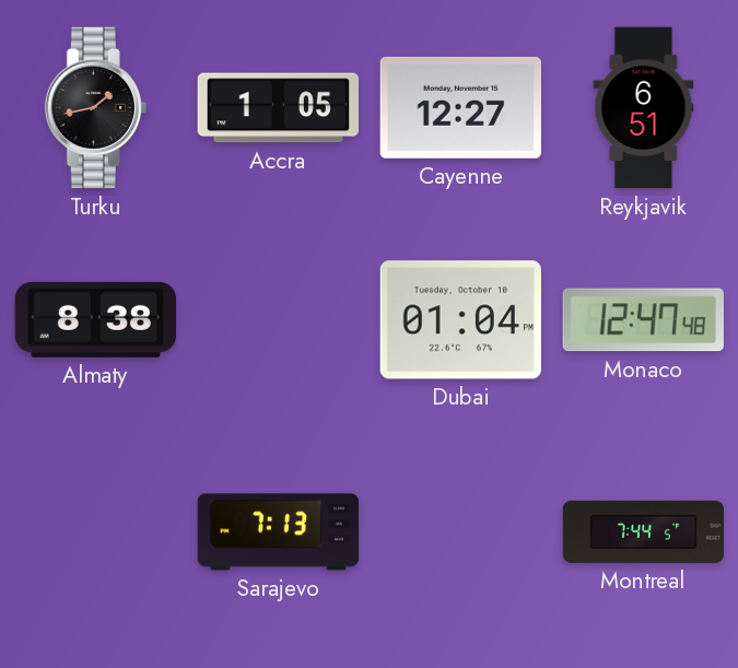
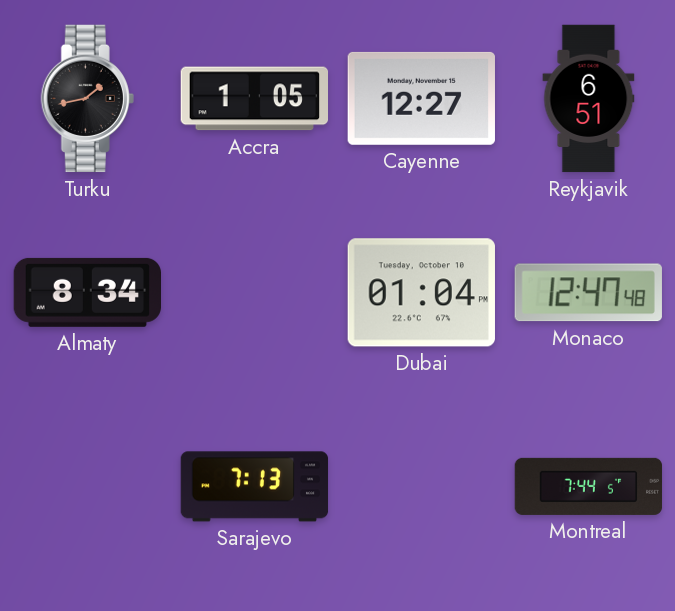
Almaty: 8:38 -> 8:34 (87, 292)
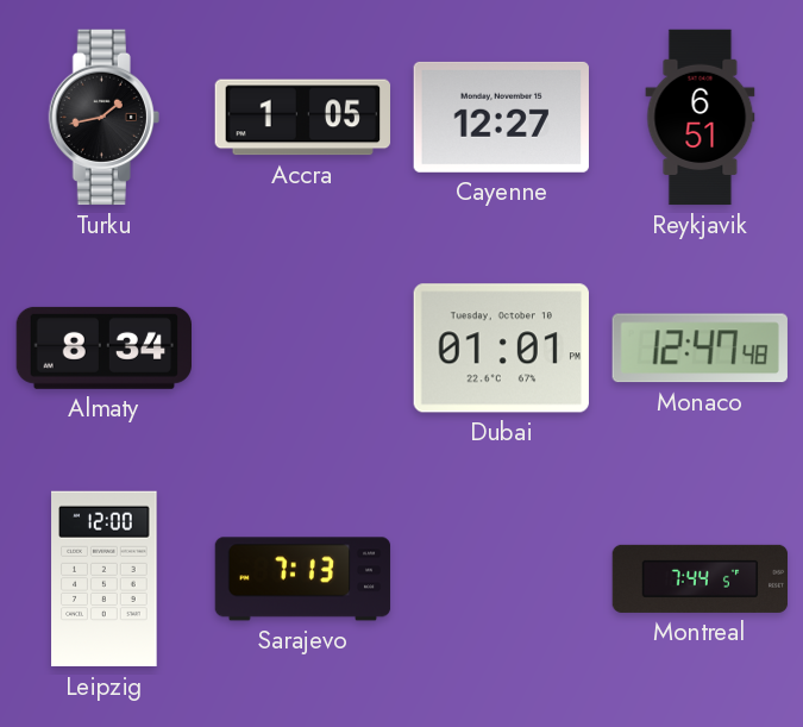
Dubai: 01:04 -> 01:01 (501, 349)
Leipzig: none -> 12:00 (105, 579)
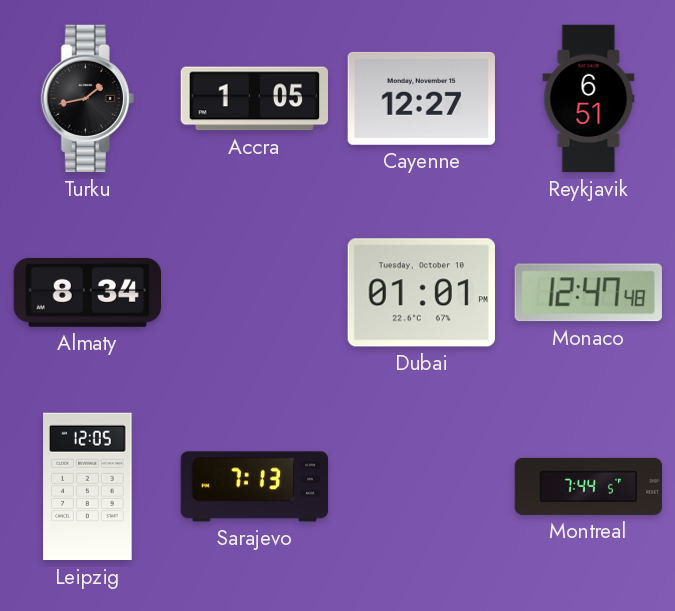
Leipzig: 12:00 -> 12:05 (88, 487)
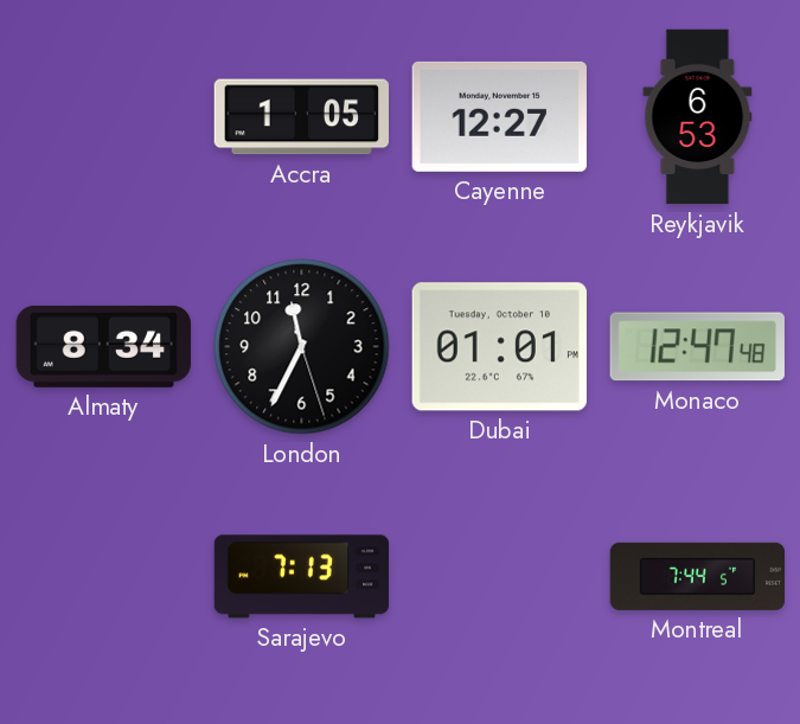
Turku: 1:43 -> none (87, 99)
Reykjavik: 6:51 -> 6:53 (698, 117)
London: none -> 11:34 (302, 347)
Leipzig: 12:05 -> none (88, 487)
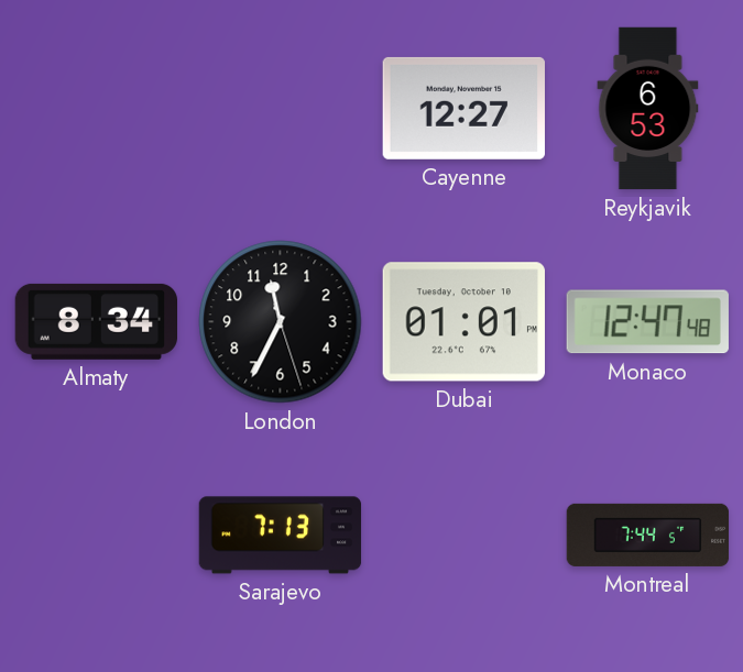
Accra: 1:05 -> none (302, 117)
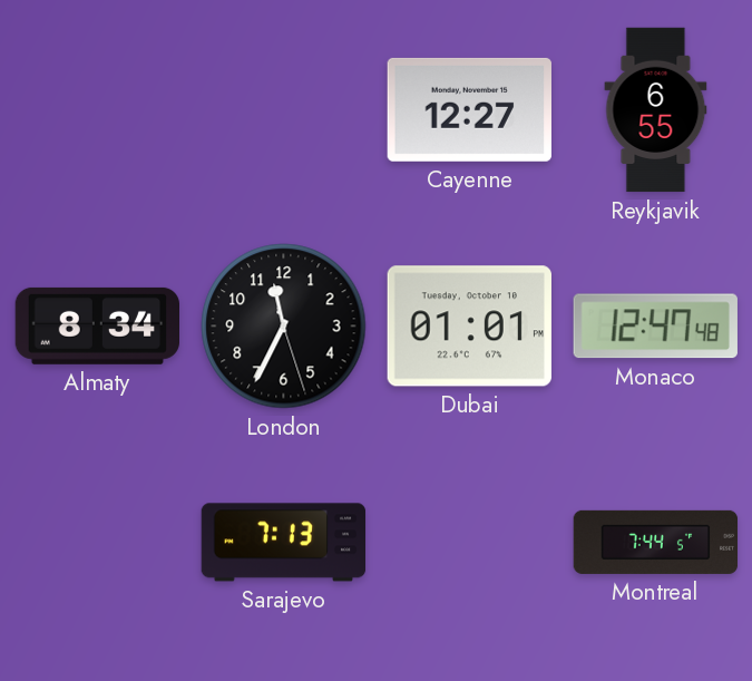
Reykjavik: 6:53 -> 6:55 (656, 110)
